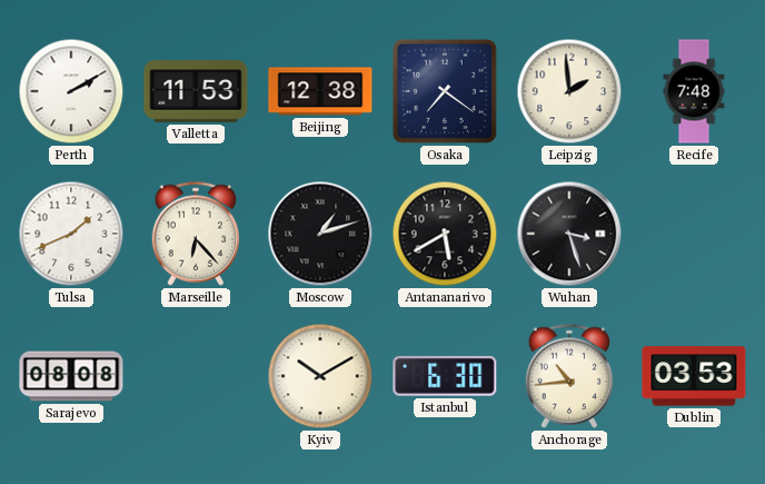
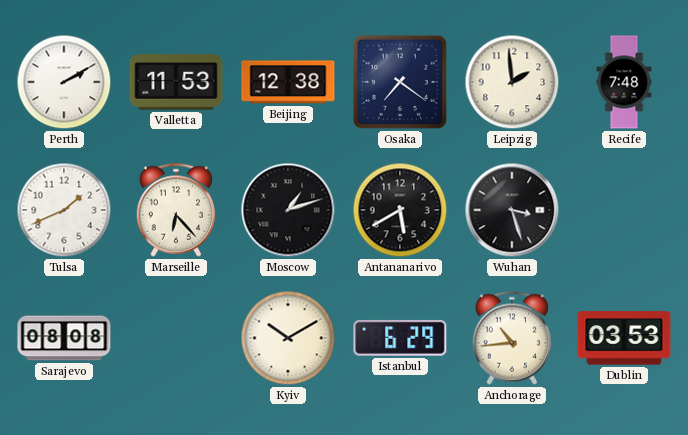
Istanbul: 6:30 -> 6:29 (400, 338)
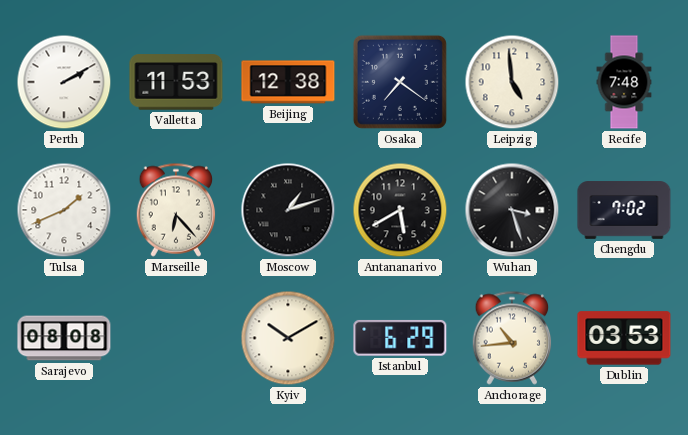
Leipzig: 1:59 -> 4:59 (512, 82)
Chengdu: none -> 7:02 (624, 210)
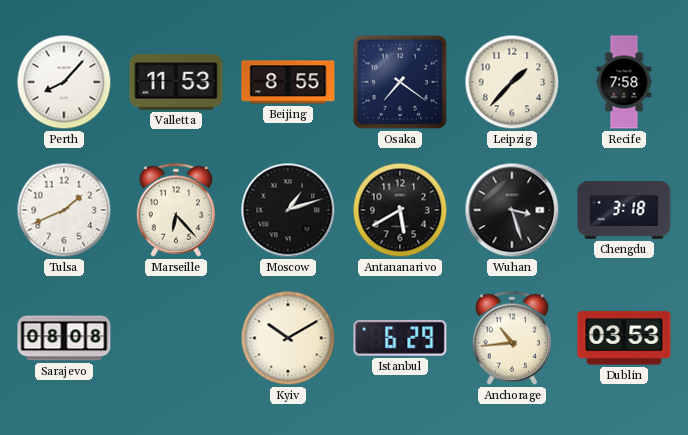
Perth: 2:10 -> 8:07 (64, 82)
Beijing: 12:38 -> 8:55 (288, 82)
Leipzig: 4:59 -> 1:37 (512, 82)
Recife: 7:48 -> 7:58 (624, 82)
Chengdu: 7:02 -> 3:18 (624, 210)
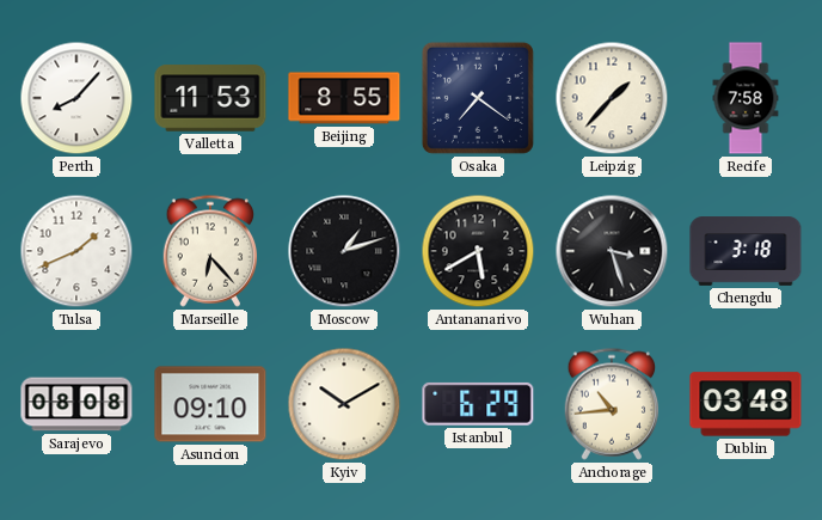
Asuncion: none -> 09:10 (210, 404)
Dublin: 03:53 -> 03:48 (746, 404)
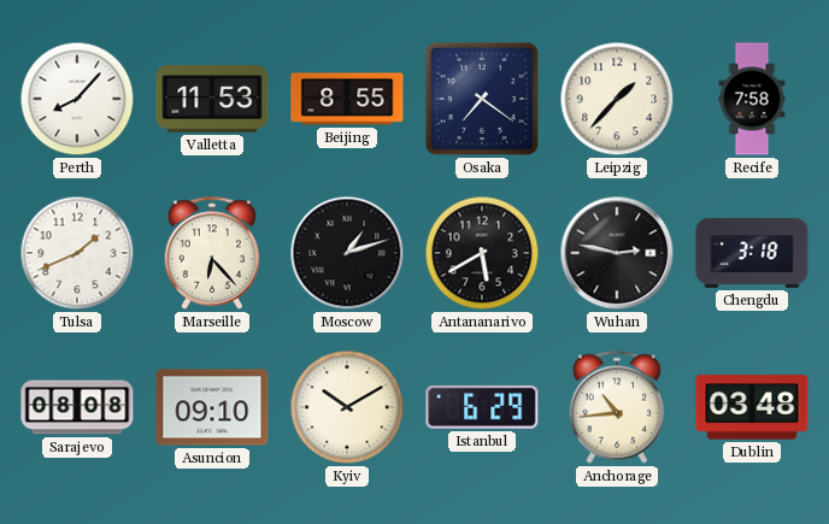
Wuhan: 3:27 -> 2:47 (617, 253)
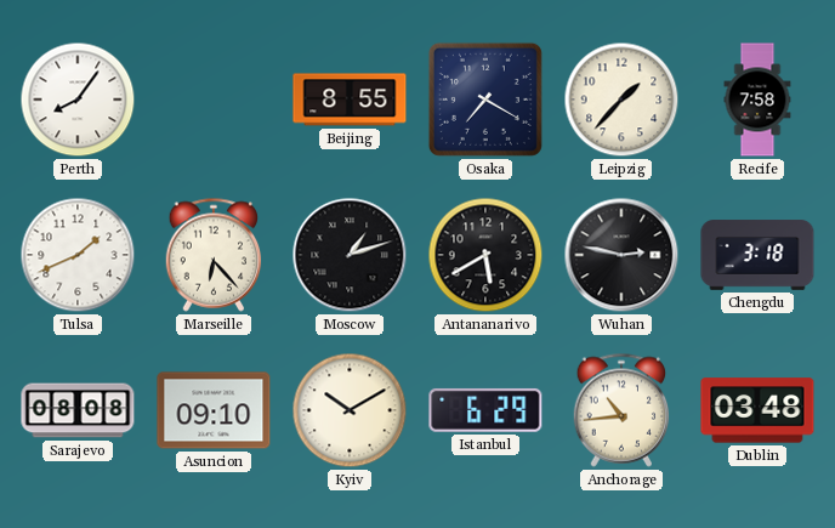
Perth: 8:07 -> 8:06 (78, 100)
Valletta: 11:53 -> none (212, 99)
Osaka: 7:21 -> 7:20 (485, 100)
